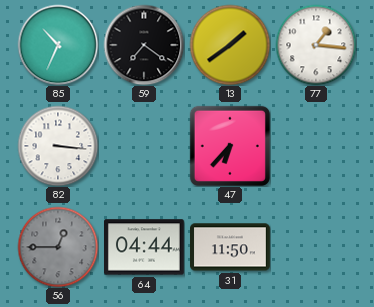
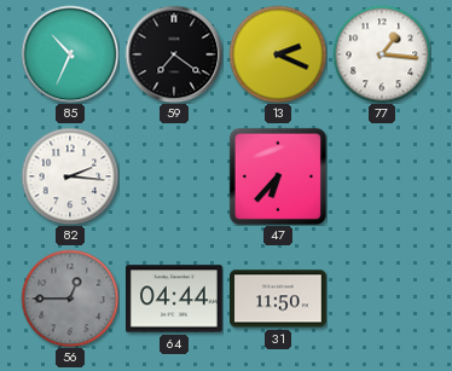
13: 1:39 -> 2:19 (278, 54)
82: 3:16 -> 2:16 (70, 176)
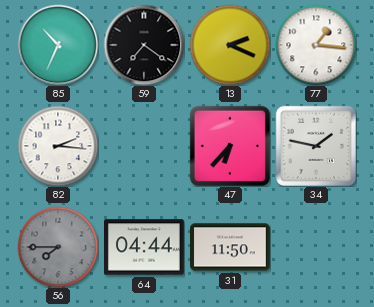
34: none -> 1:47 (316, 146)
56: 12:45 -> 7:45 (58, 247)
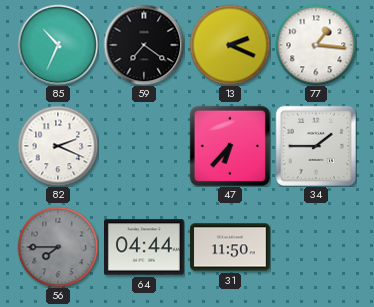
82: 2:16 -> 2:19 (58, 146)
34: 1:47 -> 1:45 (316, 146)
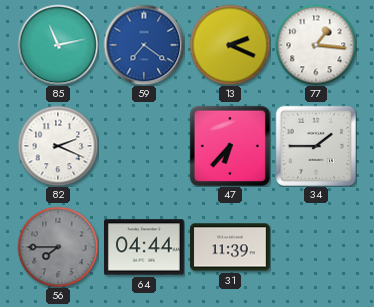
85: 10:34 -> 11:13 (58, 45)
59 dial: black -> blue (144, 45)
31: 11:50 -> 11:39 (231, 247)
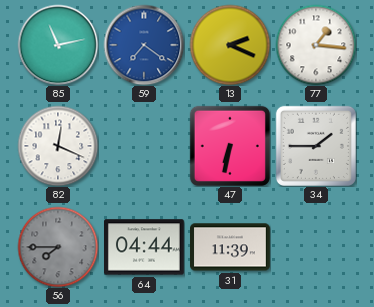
82: 2:19 -> 12:19 (58, 146)
47: 6:37 -> 6:32 (230, 146)
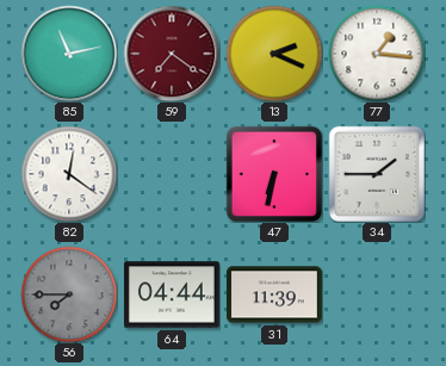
59 dial: blue -> burgundy (172, 54)
82: 12:19 -> 12:21 (69, 174)
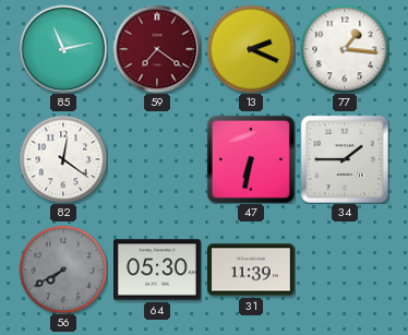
56: 7:45 -> 7:40 (63, 270)
64: 04:44 -> 05:30 (158, 270)
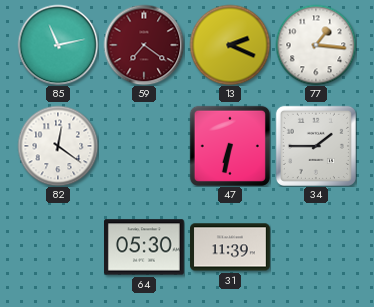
56: 7:40 -> none (63, 270)
